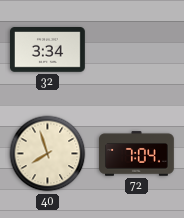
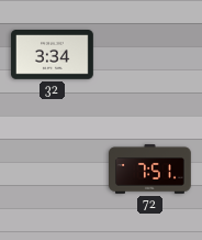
40: 7:57 -> none (48, 154)
72: 7:04 -> 7:51 (150, 170)
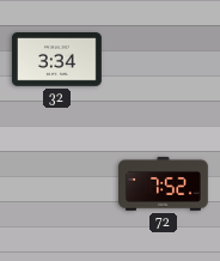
72: 7:51 -> 7:52 (164, 184)
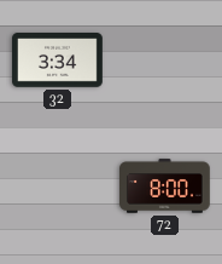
72: 7:52 -> 8:00 (165, 186)
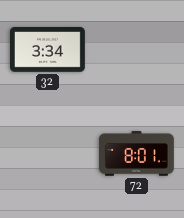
72: 8:00 -> 8:01 (137, 154)
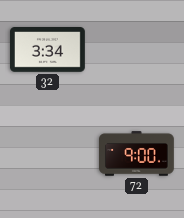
72: 8:01 -> 9:00 (137, 154)
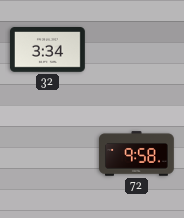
72: 9:00 -> 9:58 (137, 154)
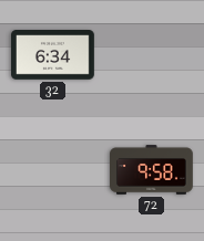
32: 3:34 -> 6:34 (53, 55)
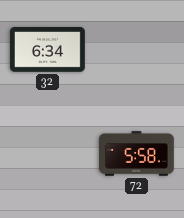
72: 9:58 -> 5:58 (137, 154)
